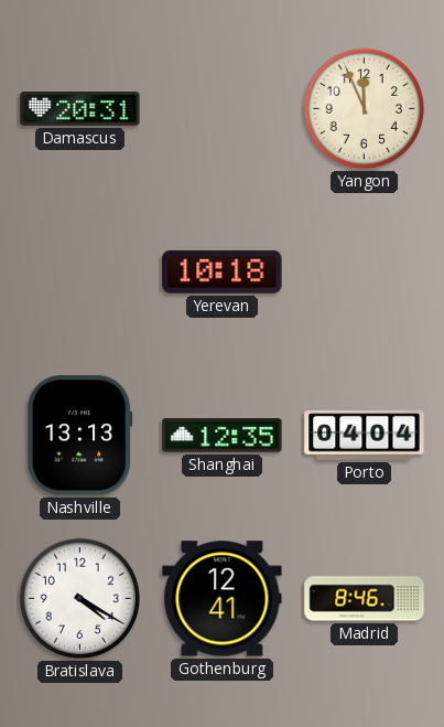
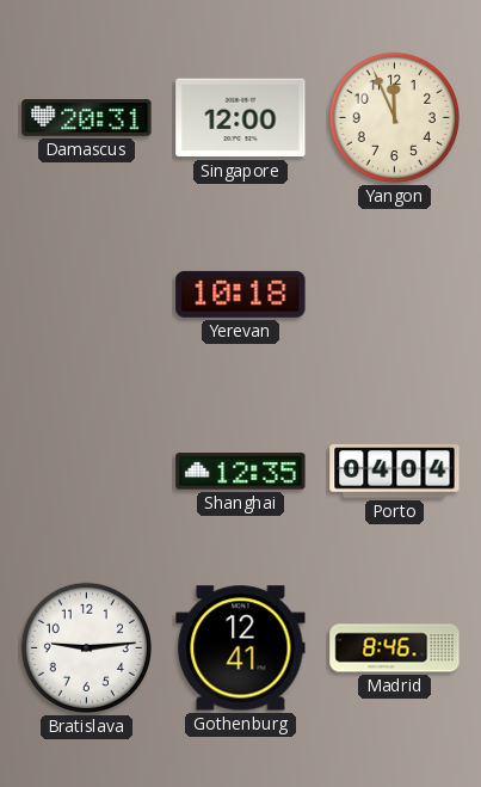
Singapore: none -> 12:00 (241, 118)
Nashville: 13:13 -> none (80, 436)
Bratislava: 4:20 -> 9:14 (86, 647)
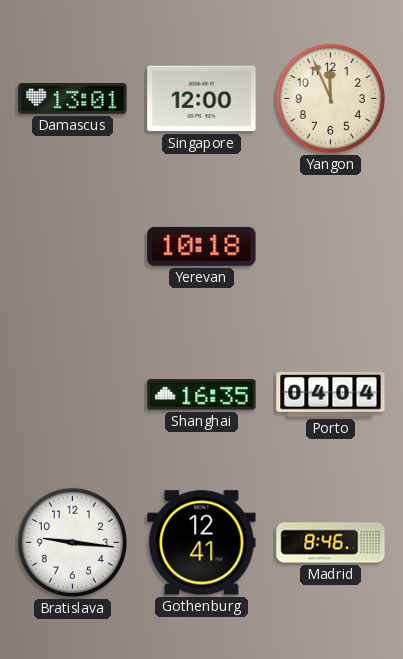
Damascus: 20:31 -> 13:01 (73, 99)
Shanghai: 12:35 -> 16:35 (202, 395)
Bratislava: 9:14 -> 9:16 (72, 542)
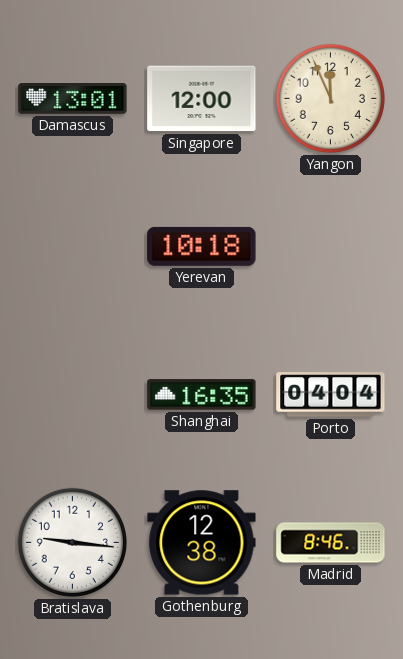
Gothenburg: 12:41 -> 12:38 (202, 543)
